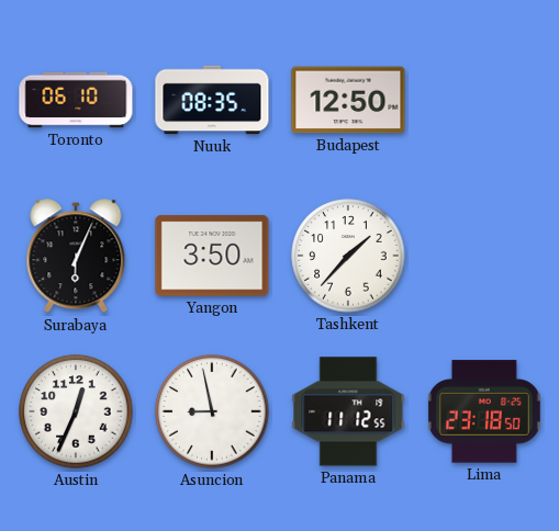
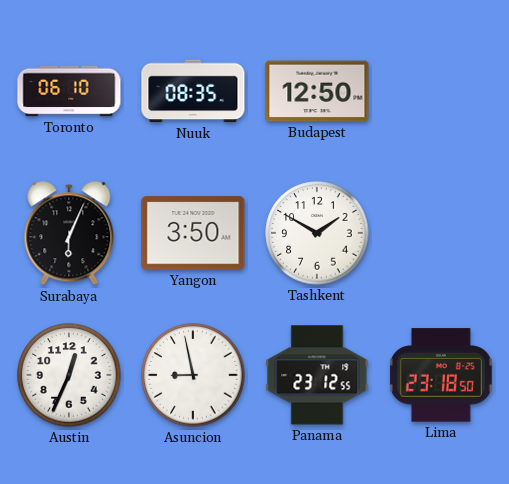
Tashkent: 1:37 -> 1:50 (317, 233)
Panama: 11:12 -> 23:12 (317, 375)
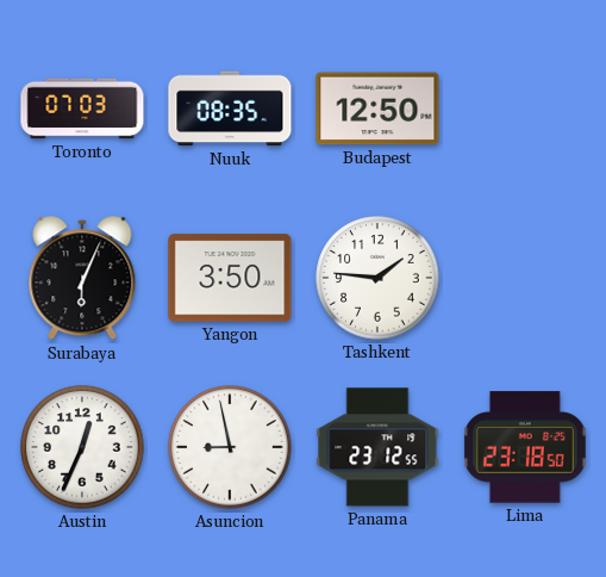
Toronto: 06:10 -> 07:03 (82, 108)
Tashkent: 1:50 -> 1:46 (377, 278)
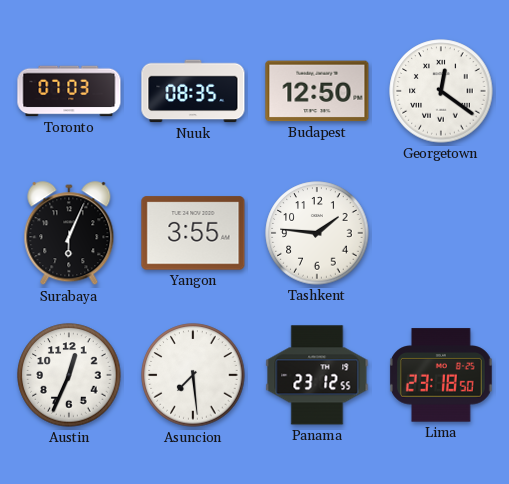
Georgetown: none -> 12:21 (441, 91)
Yangon: 3:50 -> 3:55 (193, 233)
Asuncion: 8:58 -> 7:29 (193, 375)
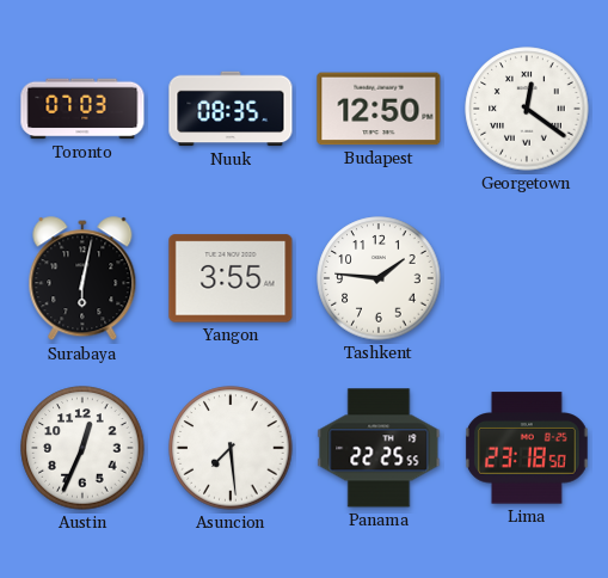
Surabaya: 6:04 -> 6:02 (82, 279)
Panama: 23:12 -> 22:25 (379, 448)
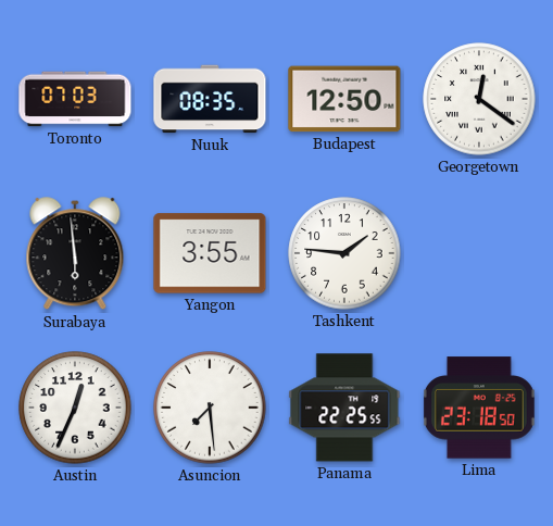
Surabaya: 6:02 -> 5:59 (75, 254)
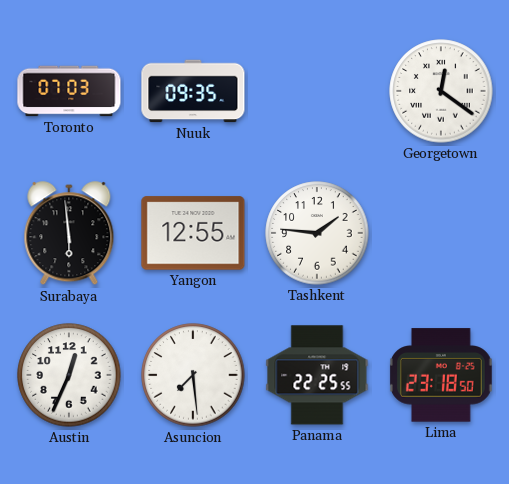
Nuuk: 08:35 -> 09:35 (193, 91)
Budapest: 12:50 -> none (344, 99)
Yangon: 3:55 -> 12:55 (193, 233)
